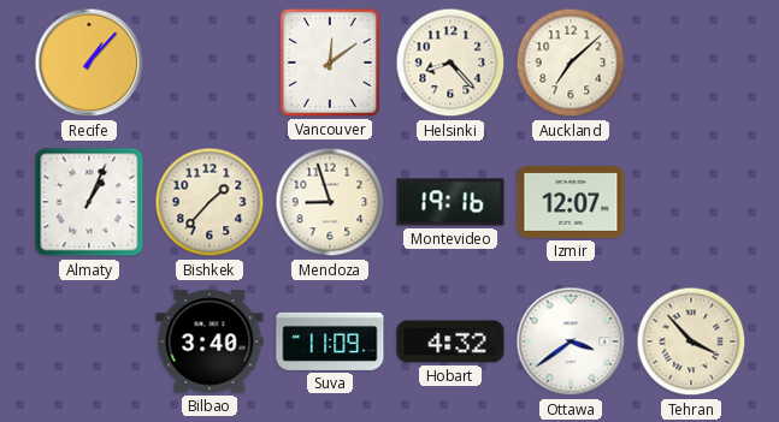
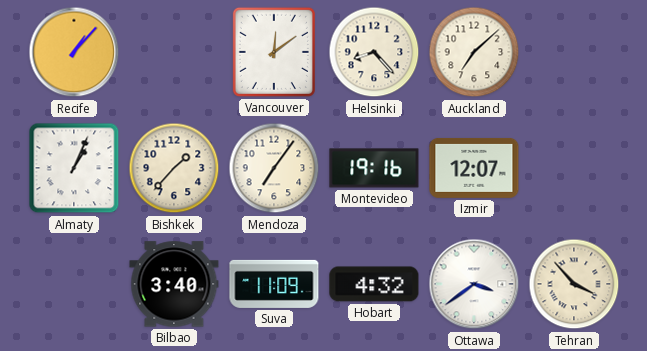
Mendoza: 8:57 -> 7:06 (274, 168)
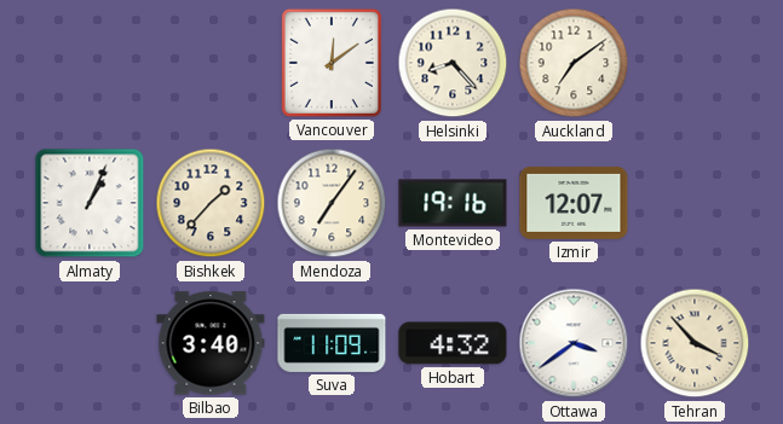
Recife: 1:07 -> none (74, 52)
Auckland: 7:08 -> 7:09 (574, 63)
